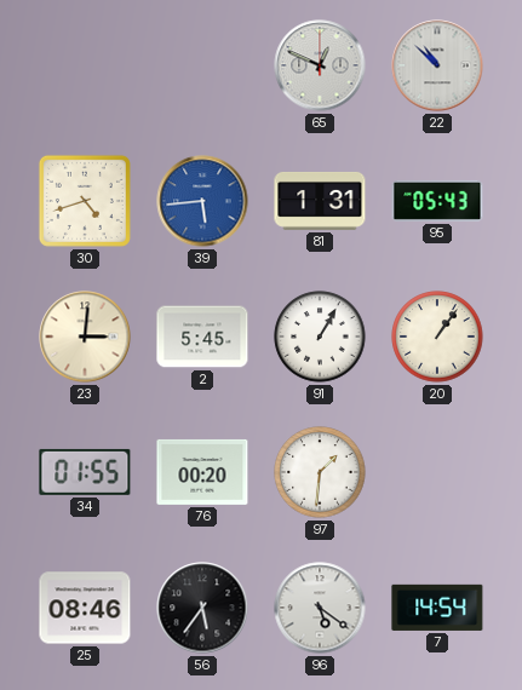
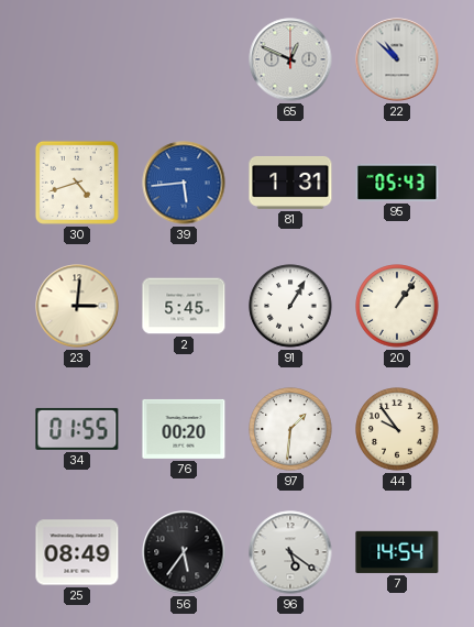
44: none -> 9:54 (397, 429)
25: 08:46 -> 08:49 (77, 552)
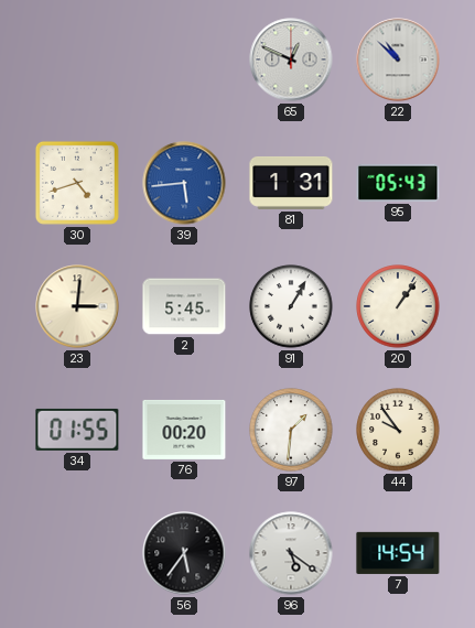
25: 08:49 -> none (77, 552)
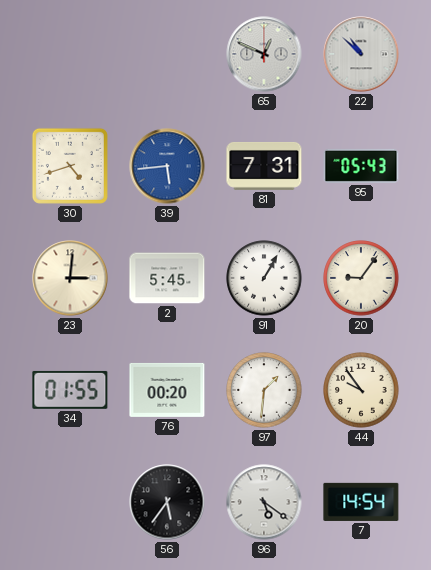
81: 1:31 -> 7:31 (264, 166)
20: 1:06 -> 9:06 (361, 278)
